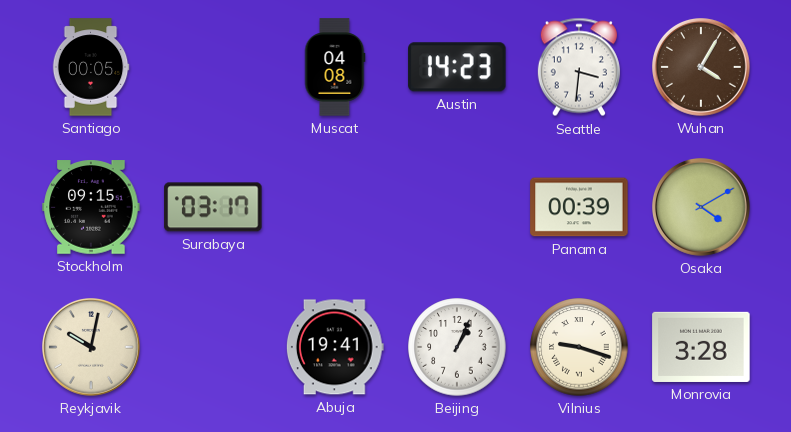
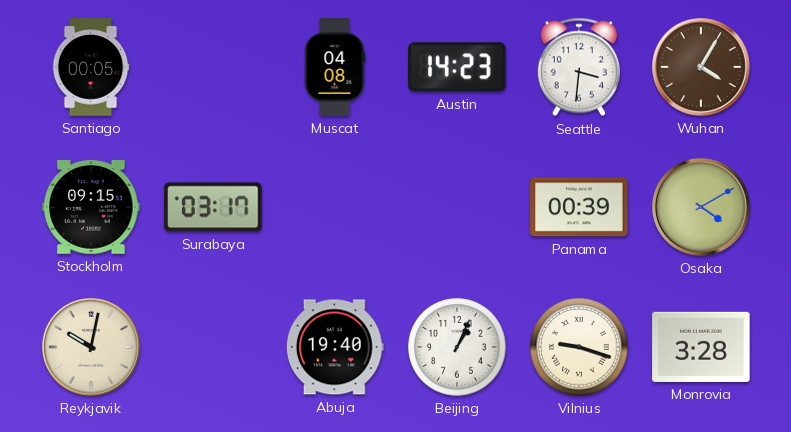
Abuja: 19:41 -> 19:40 (335, 347)
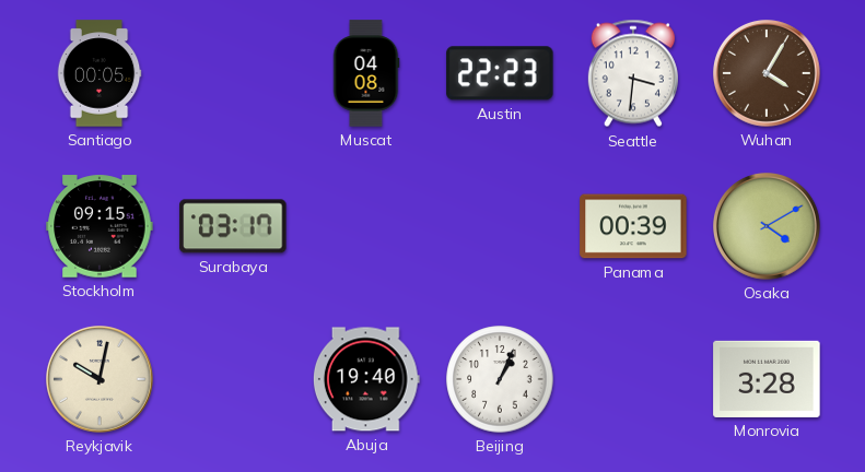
Austin: 14:23 -> 22:23 (500, 73)
Vilnius: 9:18 -> none (579, 347)
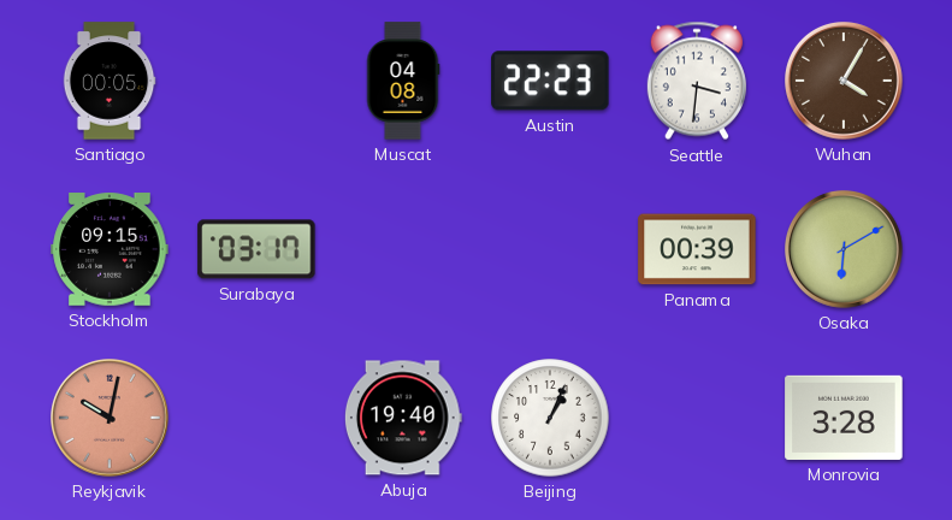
Osaka: 4:10 -> 6:10 (845, 250)
Reykjavik dial: cream -> salmon (111, 419)
